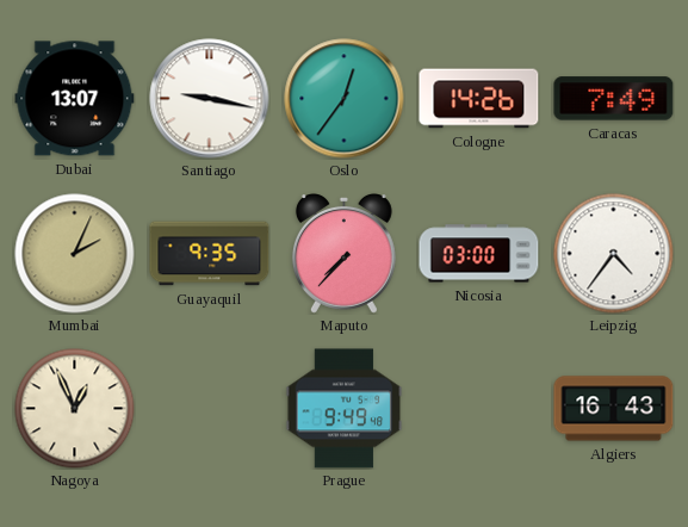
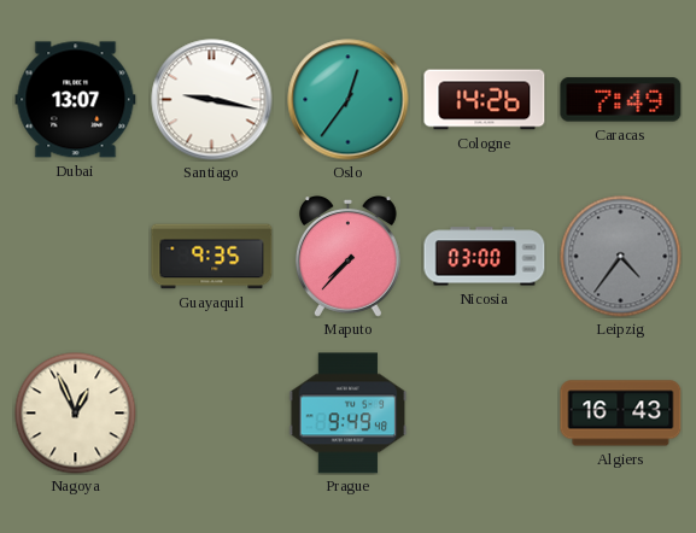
Mumbai: 2:04 -> none (75, 254)
Leipzig dial: white -> grey (621, 257)
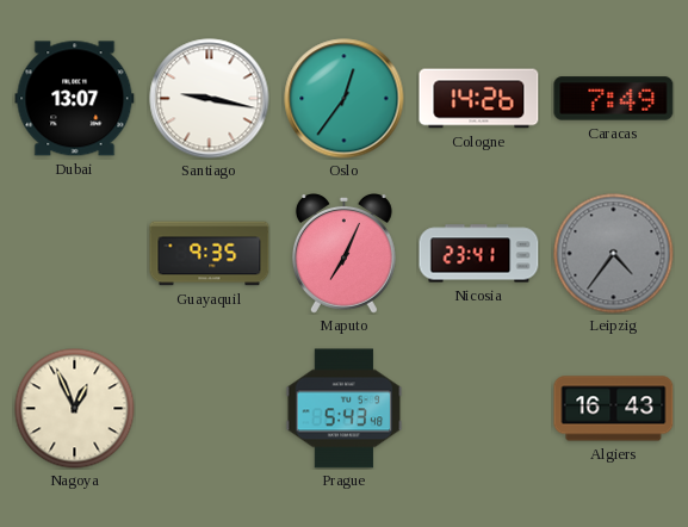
Maputo: 7:37 -> 7:04 (343, 254)
Nicosia: 03:00 -> 23:41 (479, 254)
Prague: 9:49 -> 5:43 (345, 409)
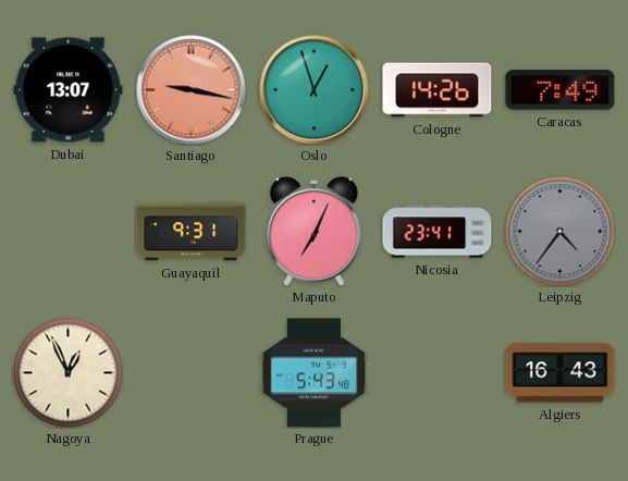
Santiago dial: white -> salmon (192, 90)
Oslo: 12:36 -> 12:57 (315, 90)
Guayaquil: 9:35 -> 9:31 (192, 232)
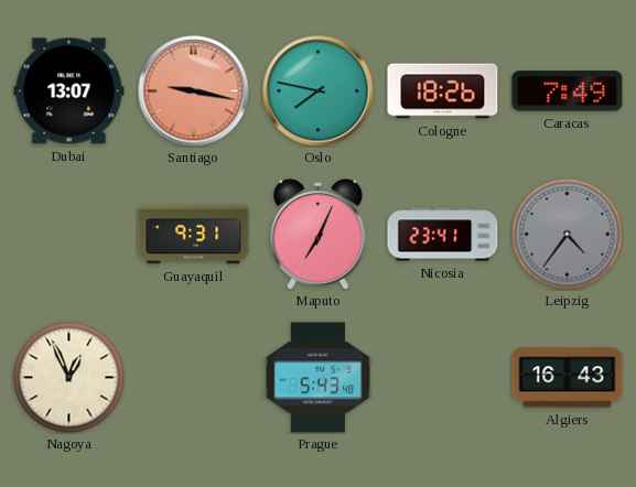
Oslo: 12:57 -> 7:47 (319, 91)
Cologne: 14:26 -> 18:26 (443, 91)
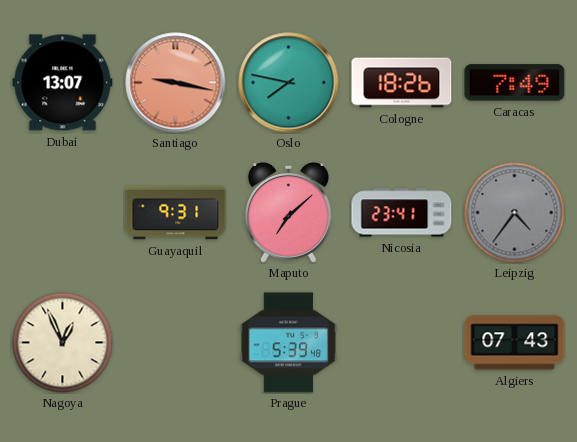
Maputo: 7:04 -> 7:08 (288, 213)
Prague: 5:43 -> 5:39 (289, 343)
Algiers: 16:43 -> 07:43 (515, 343)
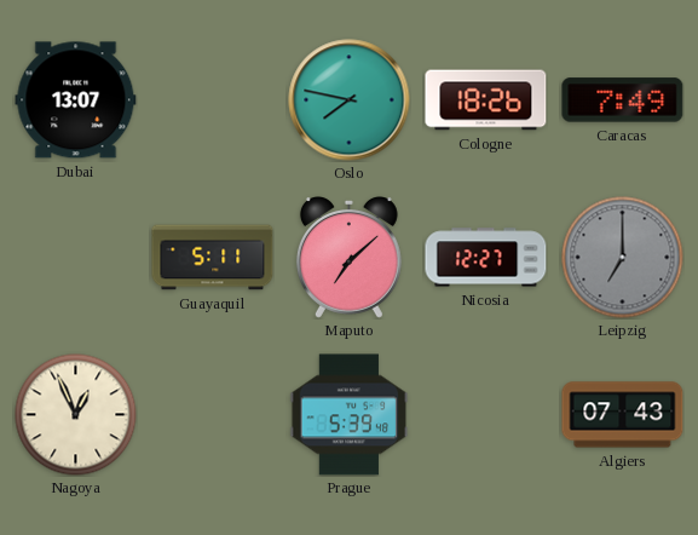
Santiago: 9:17 -> none (176, 83)
Guayaquil: 9:31 -> 5:11 (213, 258)
Nicosia: 23:41 -> 12:27 (486, 258)
Leipzig: 4:36 -> 7:00 (623, 258)
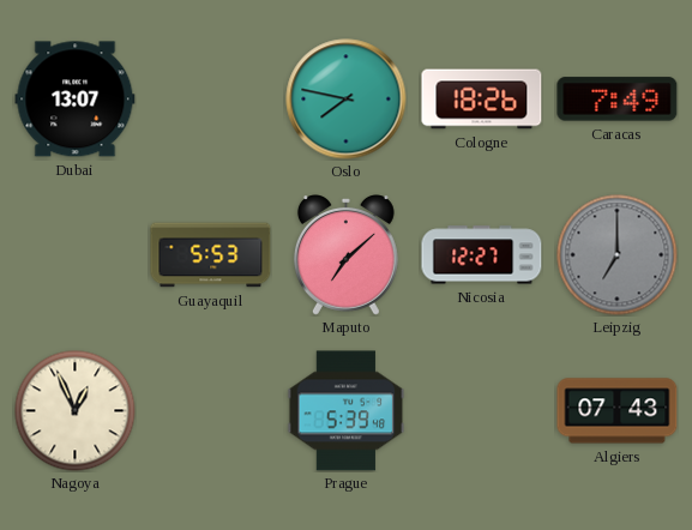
Guayaquil: 5:11 -> 5:53 (211, 255)
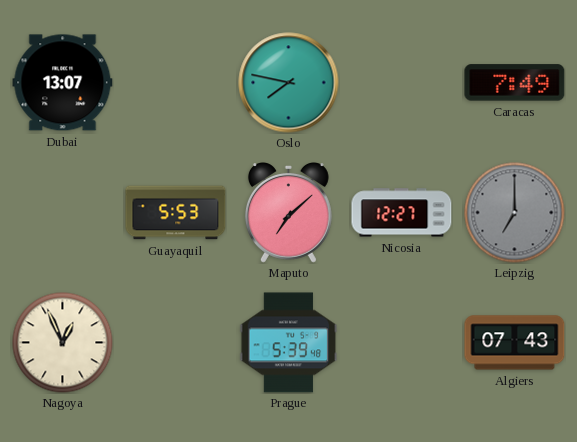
Cologne: 18:26 -> none (482, 100)
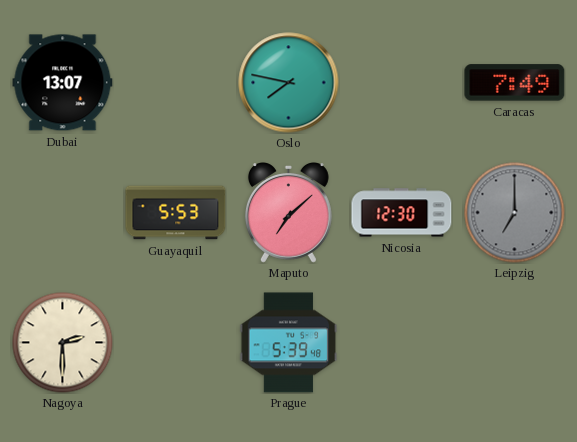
Nicosia: 12:27 -> 12:30 (402, 213)
Nagoya: 12:56 -> 2:30 (63, 343)
Algiers: 07:43 -> none (515, 343)
